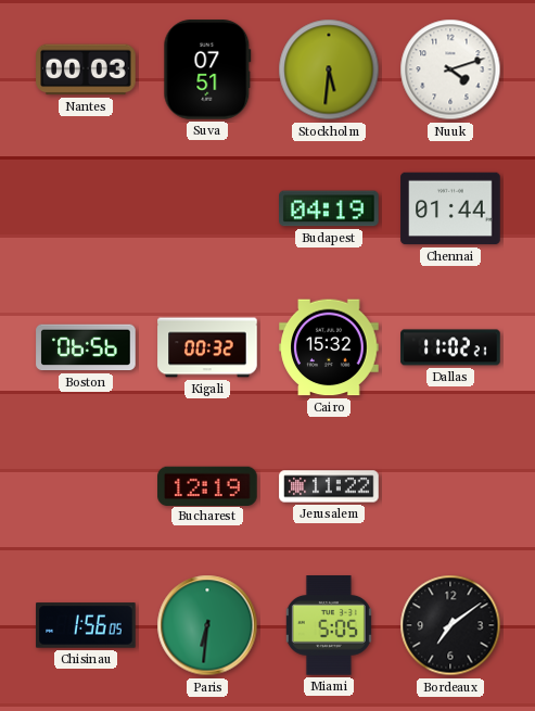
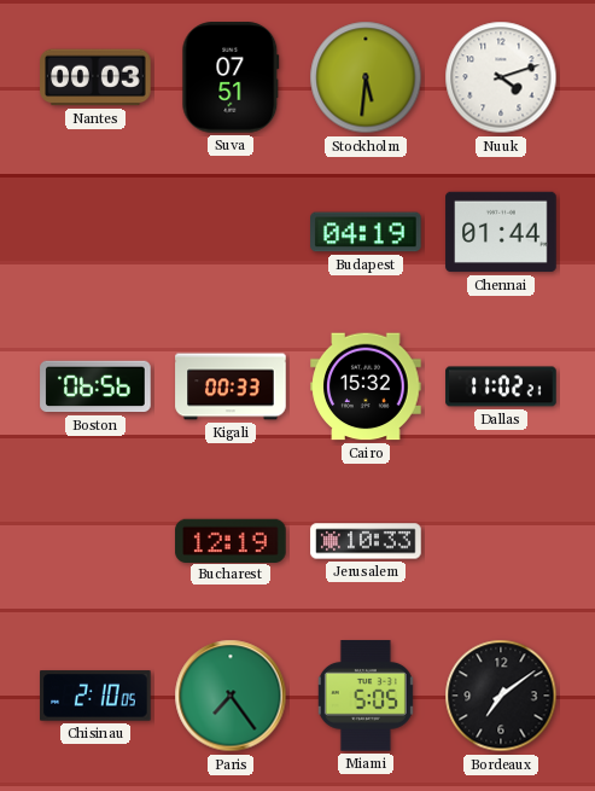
Kigali: 00:32 -> 00:33 (231, 386)
Jerusalem: 11:22 -> 10:33 (366, 541)
Chisinau: 1:56 -> 2:10 (95, 696)
Paris: 6:31 -> 7:24 (231, 696)
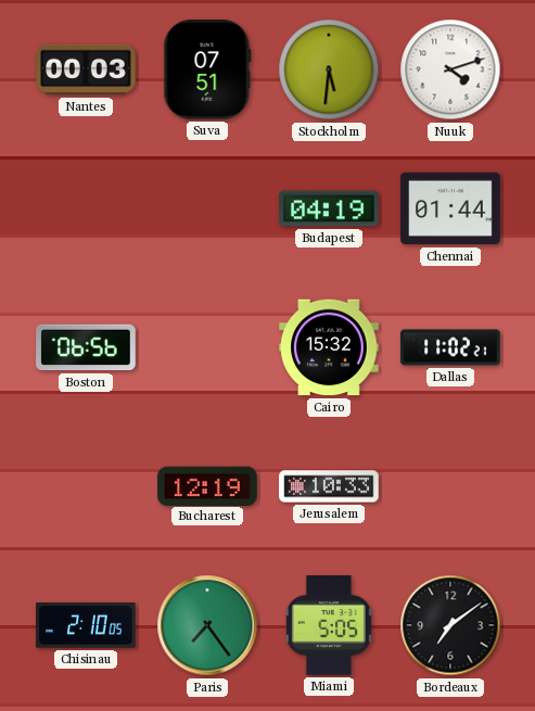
Kigali: 00:33 -> none (231, 386)
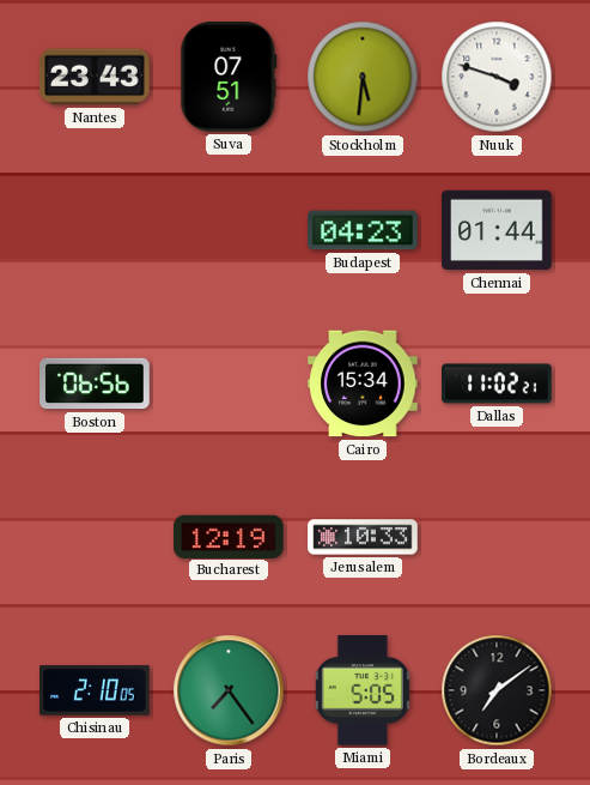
Nantes: 00:03 -> 23:43 (95, 77)
Nuuk: 4:12 -> 3:48 (497, 77)
Budapest: 04:19 -> 04:23 (363, 230)
Cairo: 15:32 -> 15:34 (363, 384)
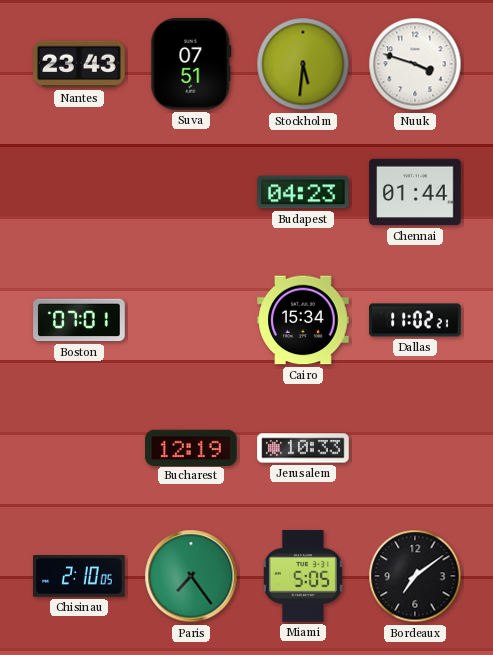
Boston: 06:56 -> 07:01 (79, 320)
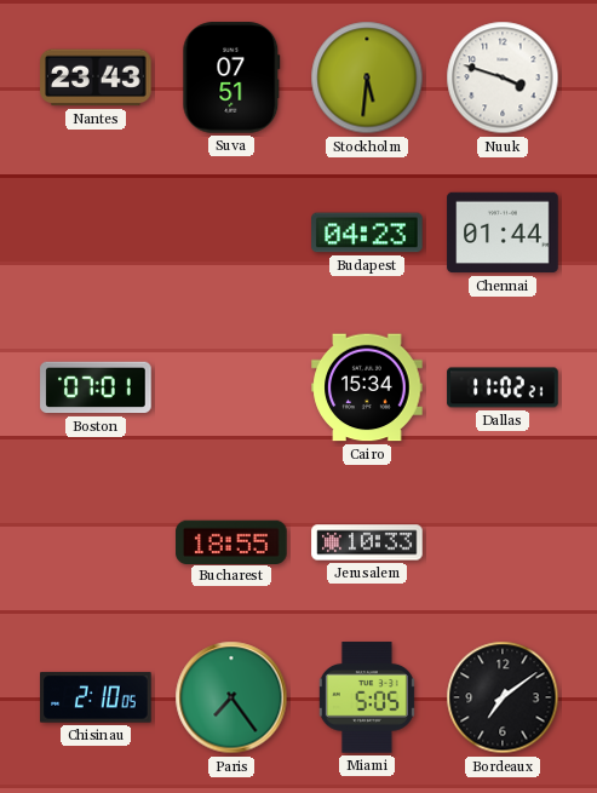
Bucharest: 12:19 -> 18:55 (231, 541)
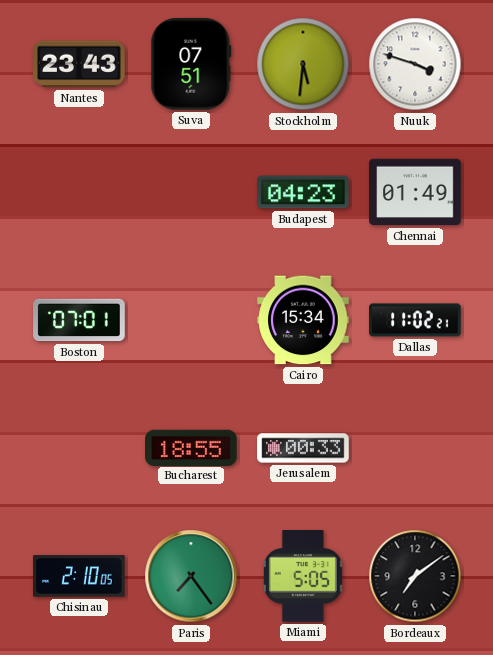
Chennai: 01:44 -> 01:49 (415, 192)
Jerusalem: 10:33 -> 00:33 (303, 448)
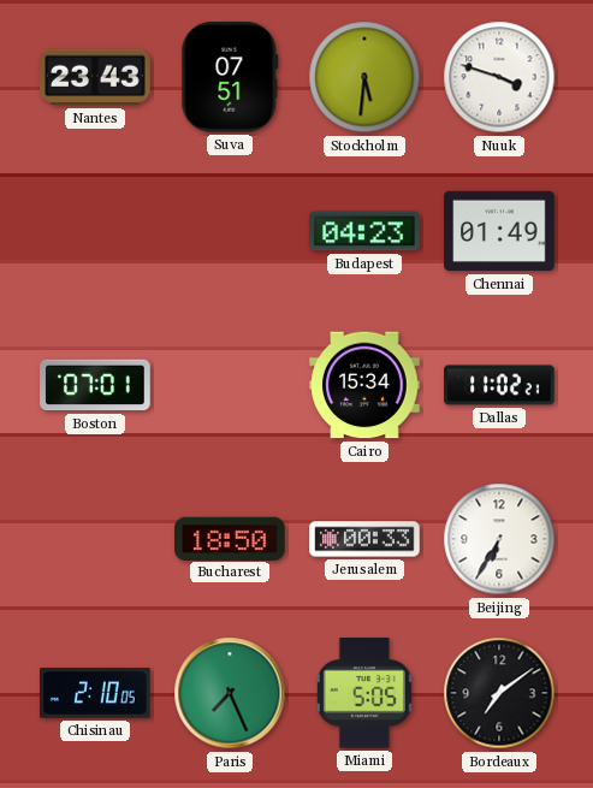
Bucharest: 18:55 -> 18:50 (230, 538)
Beijing: none -> 6:35 (499, 539)
Paris: 7:24 -> 7:26 (230, 693)
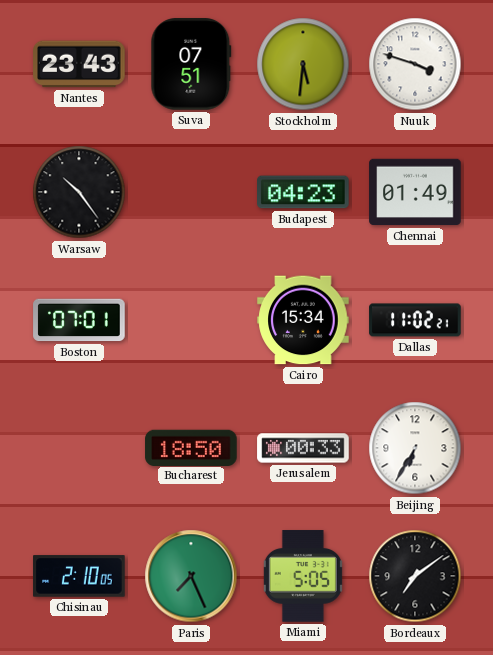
Warsaw: none -> 10:24 (79, 192)
